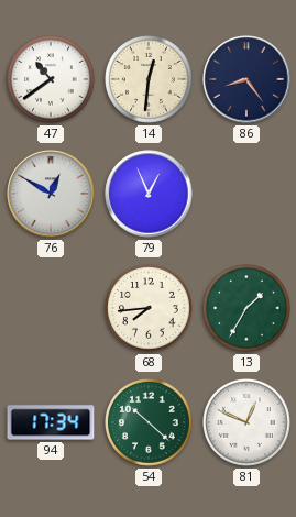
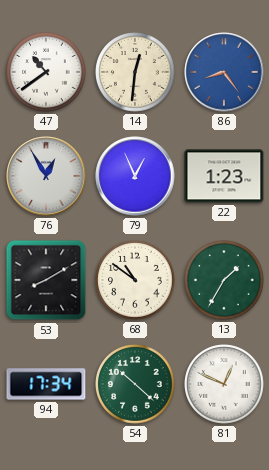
86 dial: navy -> blue (224, 72)
76: 12:50 -> 12:55 (46, 176)
22: none -> 1:23 (224, 176)
53: none -> 8:10 (46, 280)
68: 7:44 -> 10:51 (136, 281)
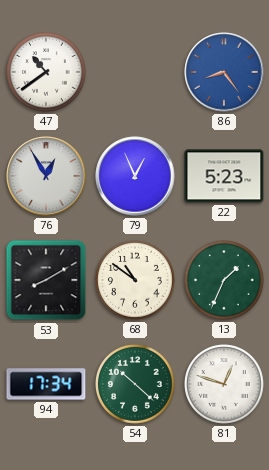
14: 12:31 -> none (136, 73)
22: 1:23 -> 5:23 (224, 176)
13: 1:35 -> 1:34 (225, 281)
81: 12:49 -> 12:48 (225, 385)
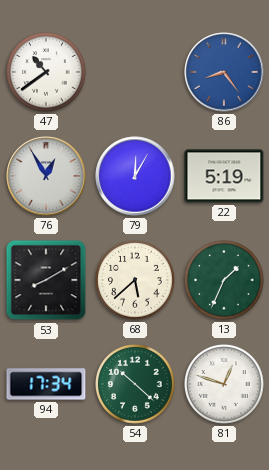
79: 12:56 -> 12:05 (135, 176)
22: 5:23 -> 5:19 (224, 176)
68: 10:51 -> 5:38 (136, 281)
